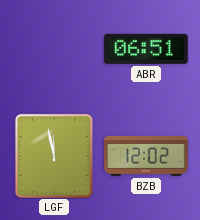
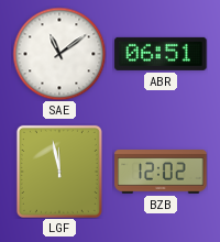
SAE: none -> 11:09 (59, 54)
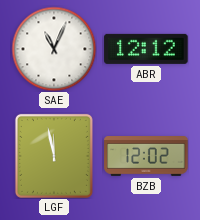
SAE: 11:09 -> 11:04 (54, 49)
ABR: 06:51 -> 12:12 (146, 49)
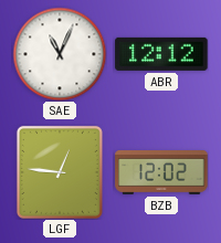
LGF: 11:58 -> 12:46 (60, 172)
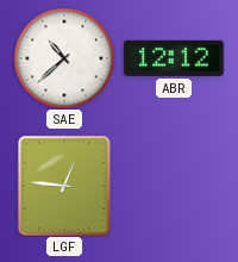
SAE: 11:04 -> 10:38 (64, 58)
BZB: 12:02 -> none (161, 173)
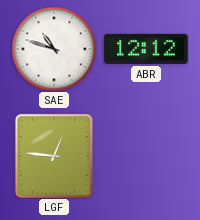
SAE: 10:38 -> 10:48 (54, 49)
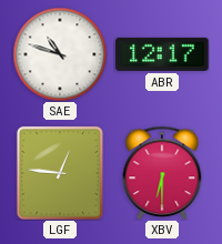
ABR: 12:12 -> 12:17 (162, 54)
XBV: none -> 6:30 (162, 173)
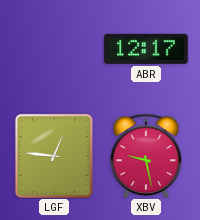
SAE: 10:48 -> none (60, 54)
XBV: 6:30 -> 9:28 (146, 156)
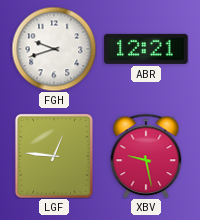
FGH: none -> 9:42 (54, 49)
ABR: 12:17 -> 12:21 (146, 49)
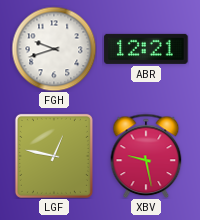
LGF: 12:46 -> 12:47 (54, 156)
